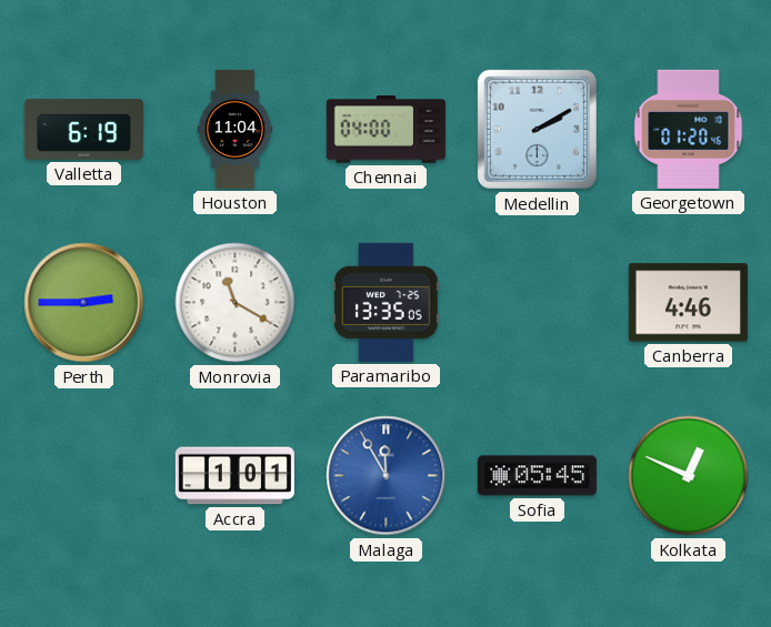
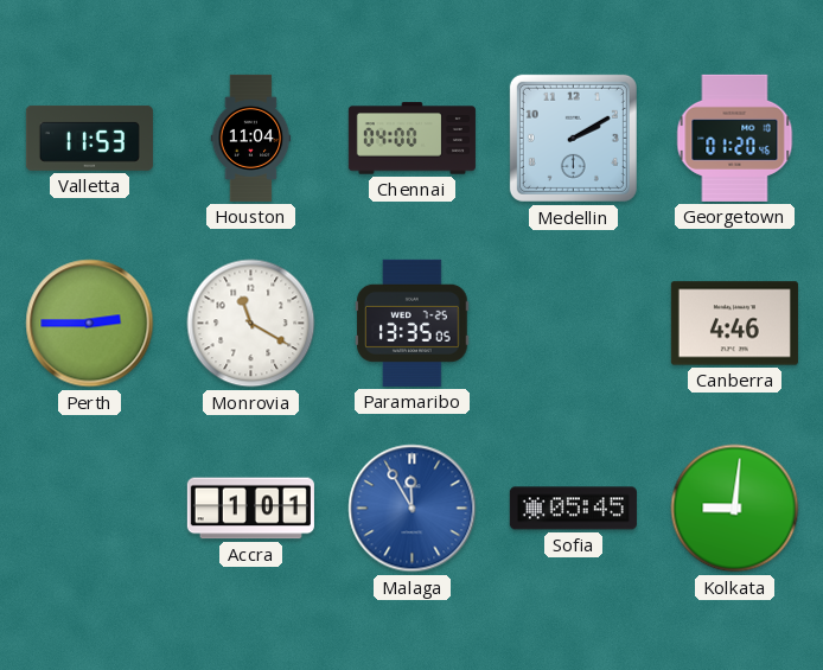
Valletta: 6:19 -> 11:53 (89, 138)
Kolkata: 12:49 -> 9:01 (735, 509)
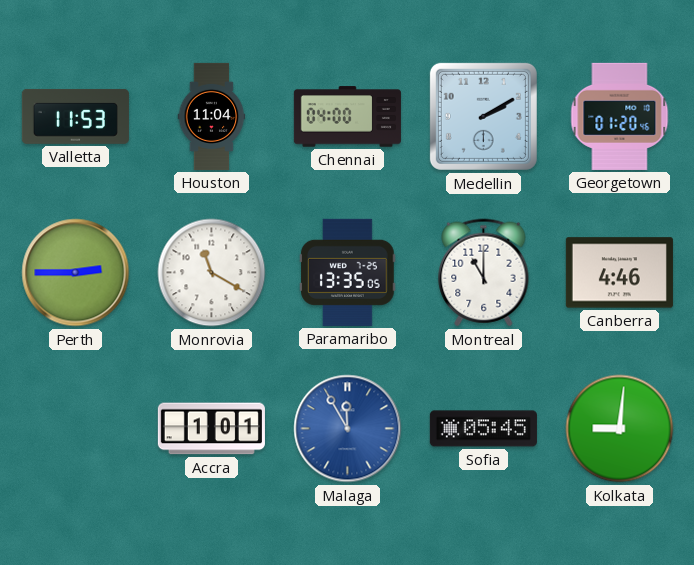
Montreal: none -> 11:00 (484, 273)
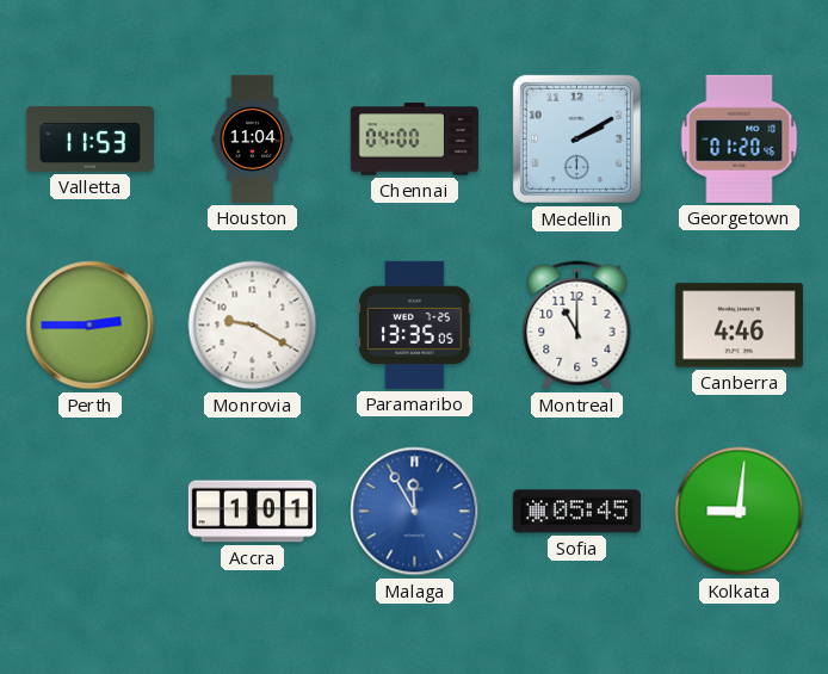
Monrovia: 11:20 -> 9:20 (253, 326)
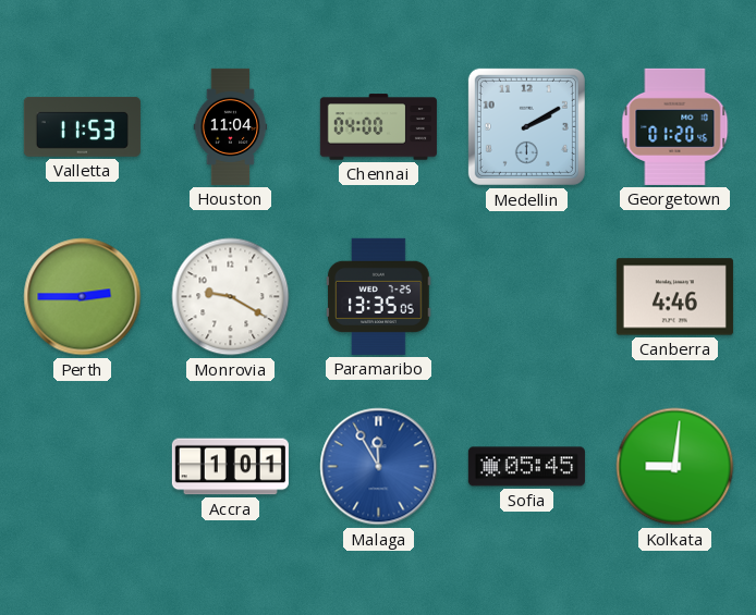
Montreal: 11:00 -> none (577, 326)
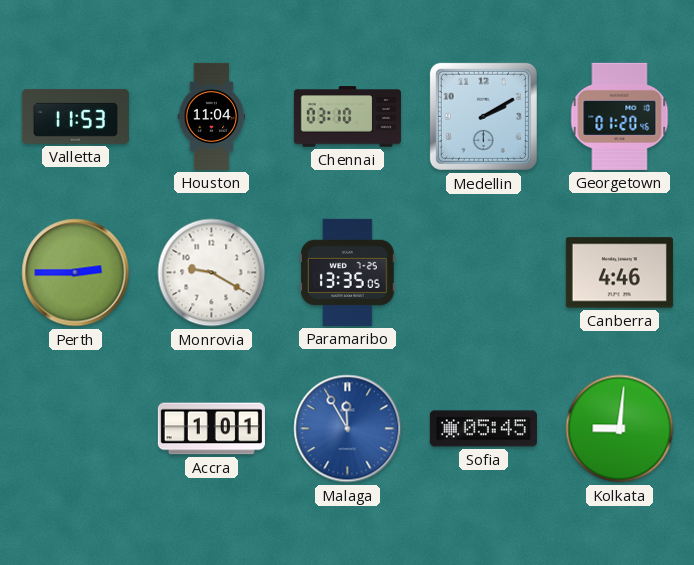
Chennai: 04:00 -> 03:10 (347, 117)
